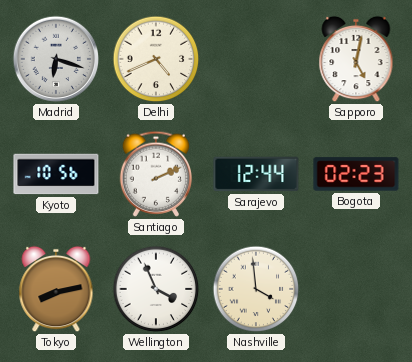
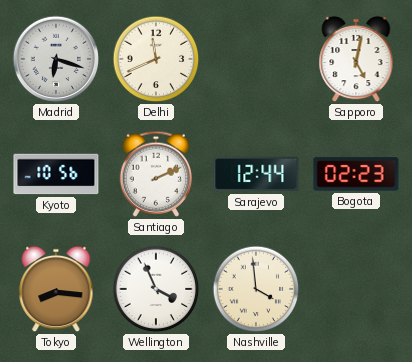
Delhi: 4:41 -> 11:41 (156, 59)
Tokyo: 8:13 -> 8:16 (56, 289)
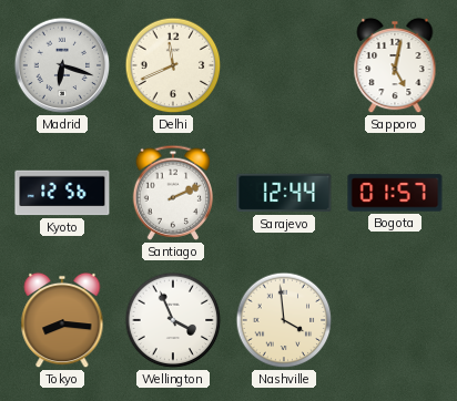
Kyoto: 10:56 -> 12:56 (62, 193)
Bogota: 02:23 -> 01:57 (395, 193)
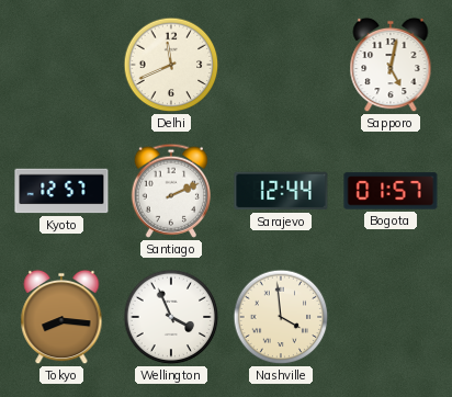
Madrid: 6:18 -> none (62, 65)
Kyoto: 12:56 -> 12:57 (61, 191)
